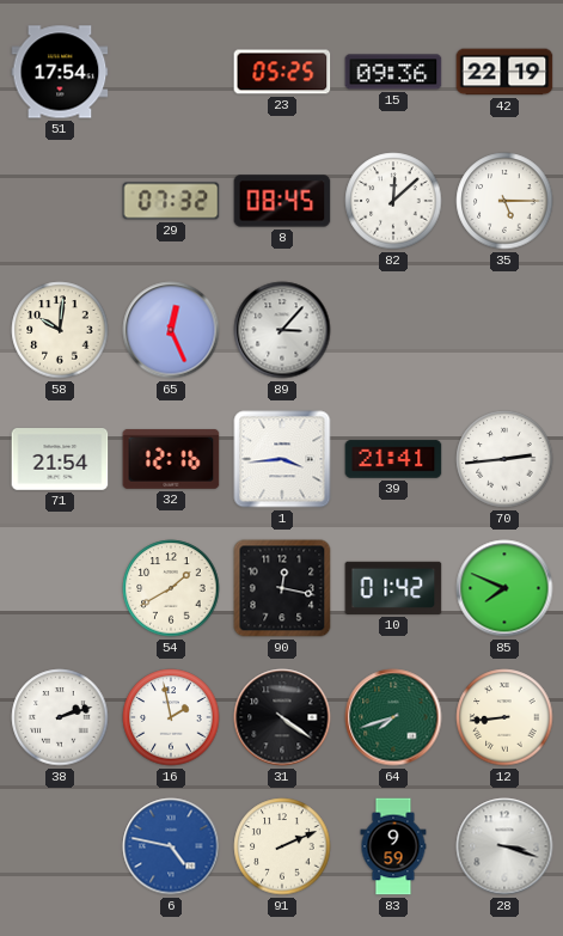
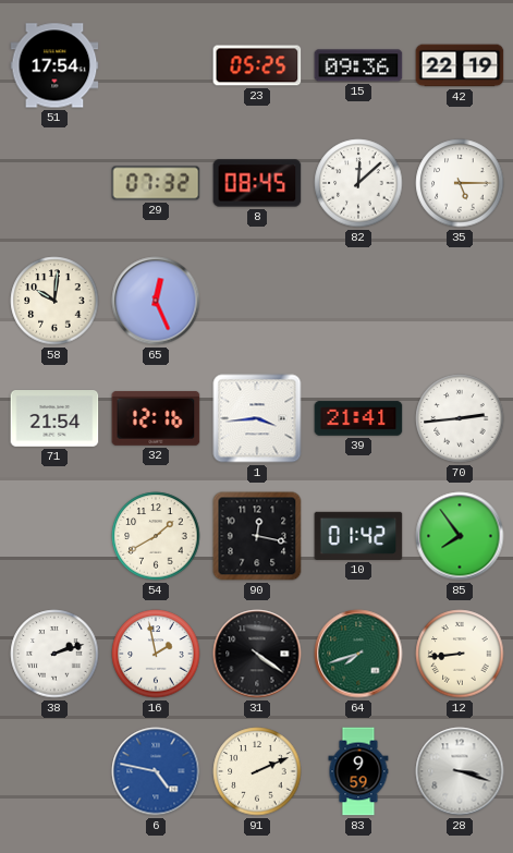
89: 3:07 -> none (282, 330)
85: 7:49 -> 7:54 (460, 536)
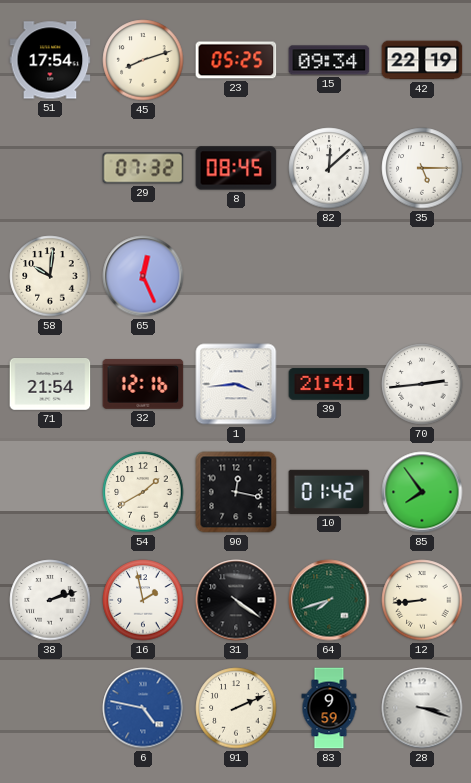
45: none -> 8:12 (143, 60)
15: 09:36 -> 09:34 (329, 60)
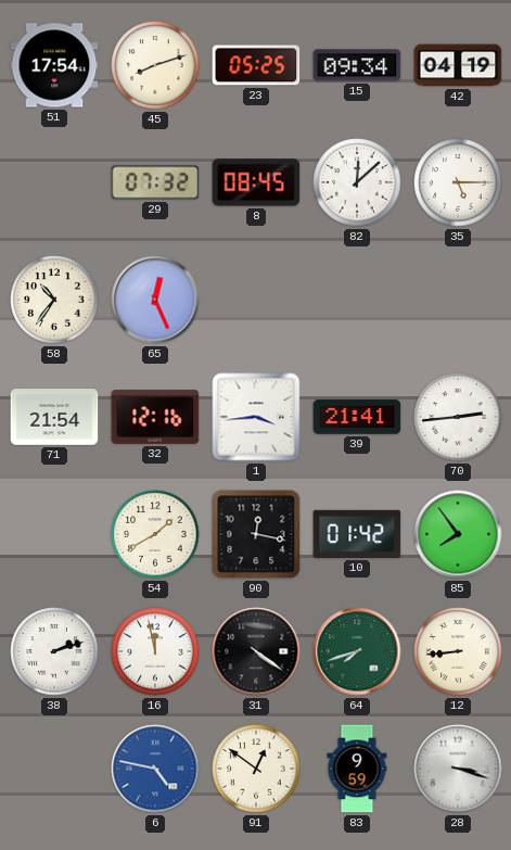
42: 22:19 -> 04:19 (458, 65)
58: 10:01 -> 10:36 (54, 300)
16: 1:58 -> 11:58 (155, 651)
91: 2:11 -> 12:51 (256, 769)
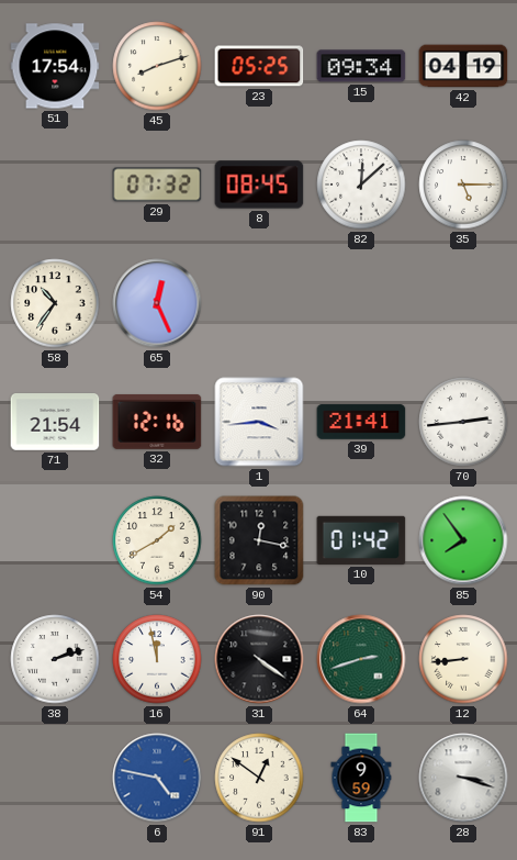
64: 7:42 -> 2:42 (361, 659)
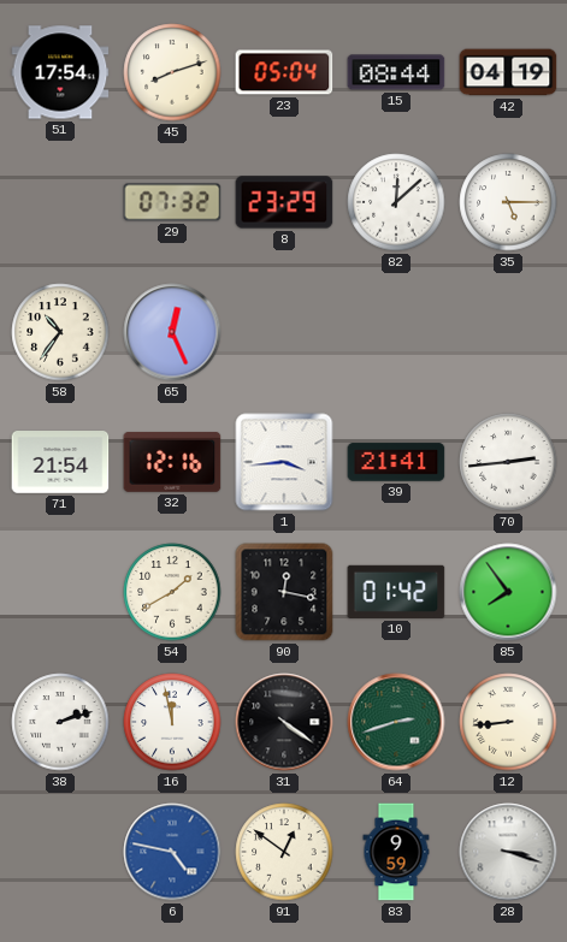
23: 05:25 -> 05:04 (284, 72)
15: 09:34 -> 08:44 (396, 72)
8: 08:45 -> 23:29 (284, 202)
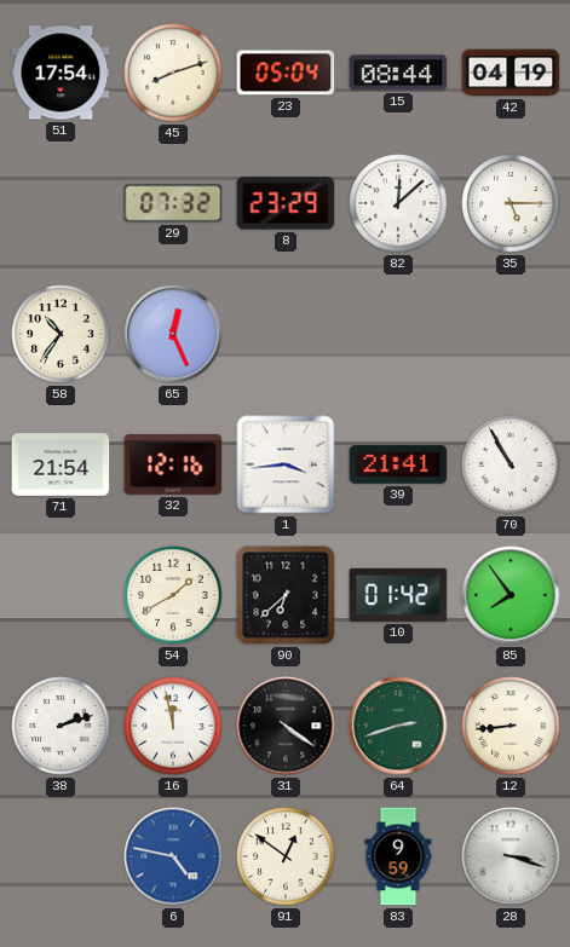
70: 2:44 -> 10:55 (511, 464)
90: 12:17 -> 6:38 (286, 595)
